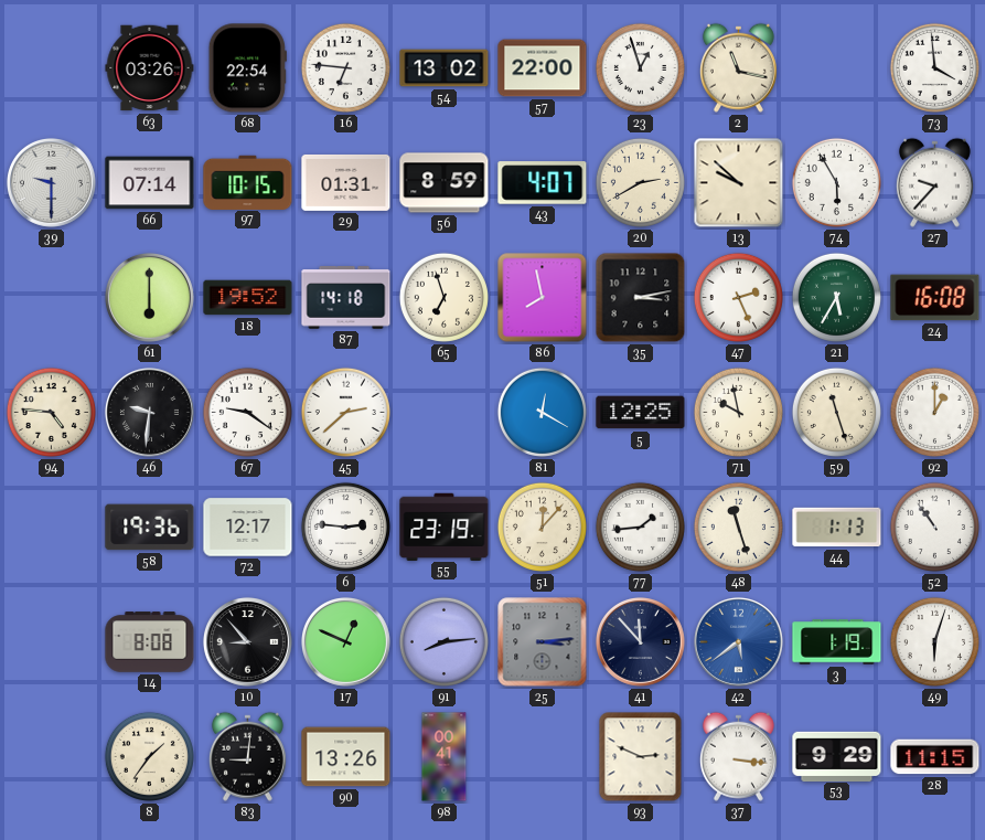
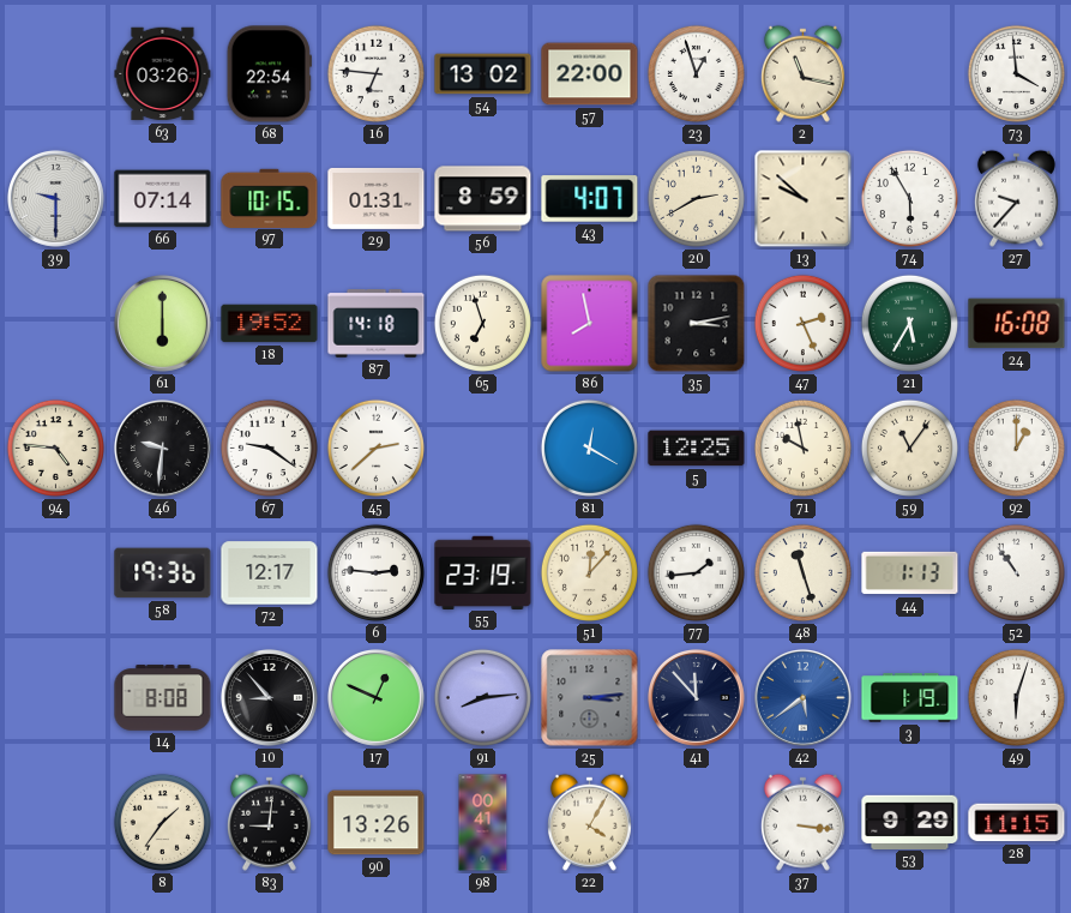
59: 11:27 -> 11:06 (909, 448)
22: none -> 4:05 (589, 822)
93: 2:49 -> none (641, 757)
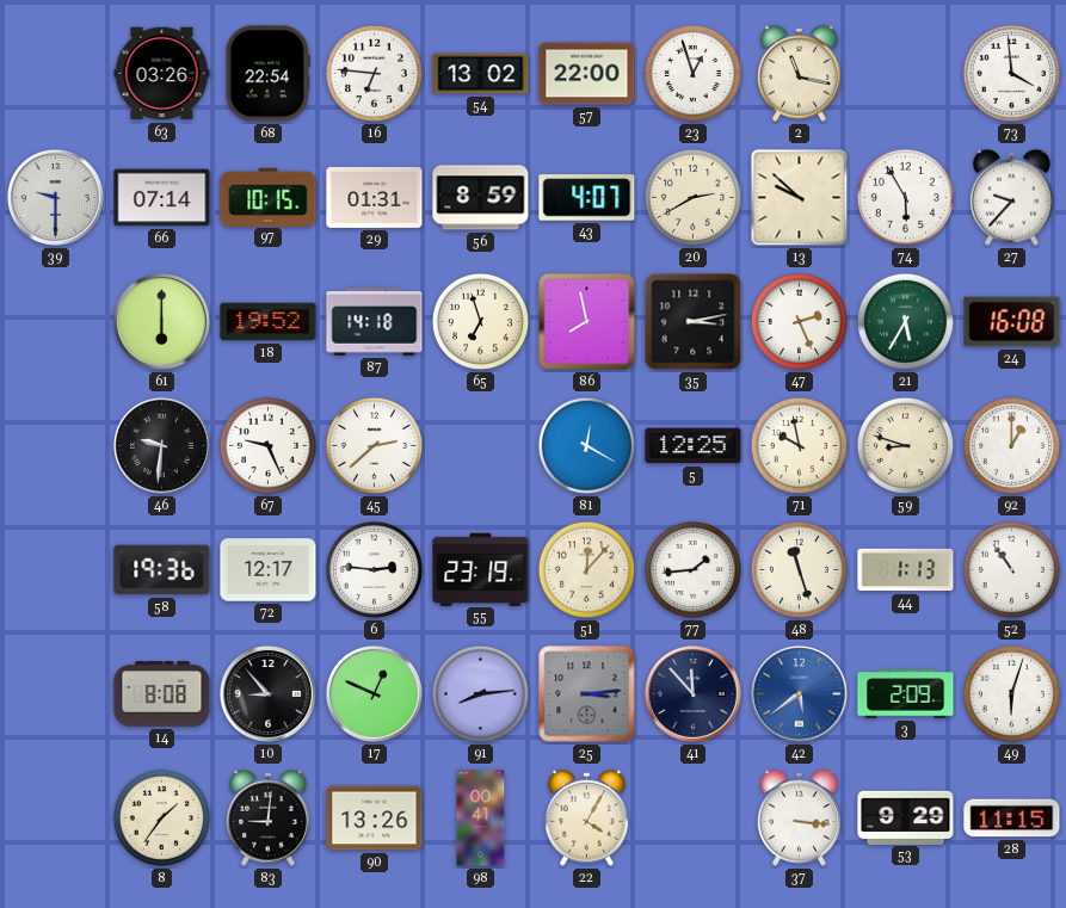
94: 4:46 -> none (55, 448)
67: 9:21 -> 9:26 (267, 445)
59: 11:06 -> 8:48 (905, 445)
3: 1:19 -> 2:09 (906, 694)
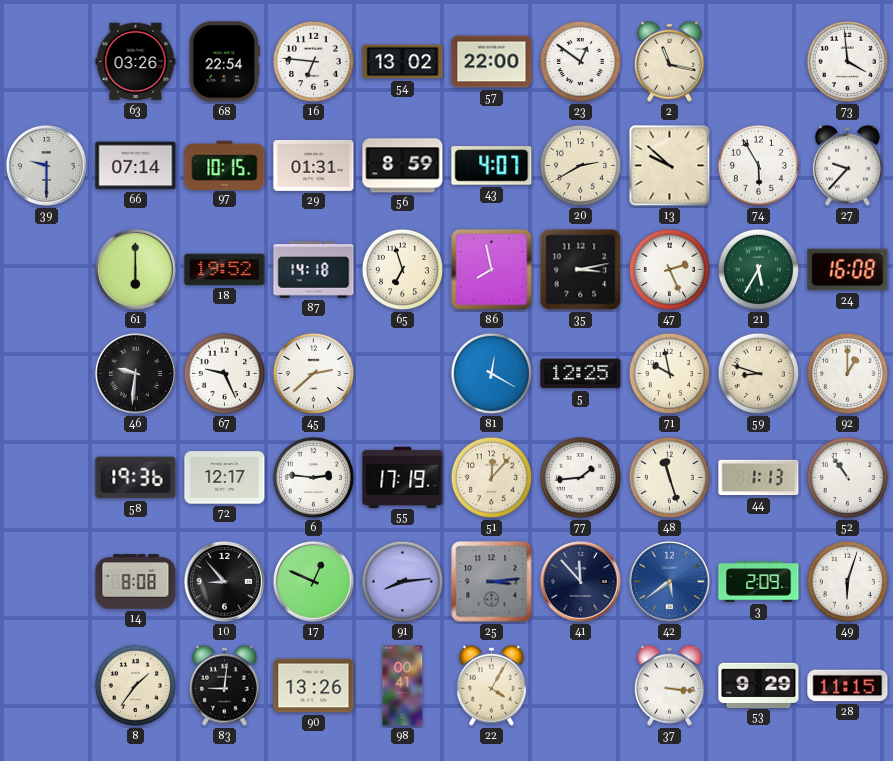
23: 12:57 -> 12:51 (580, 61)
55: 23:19 -> 17:19 (403, 477)
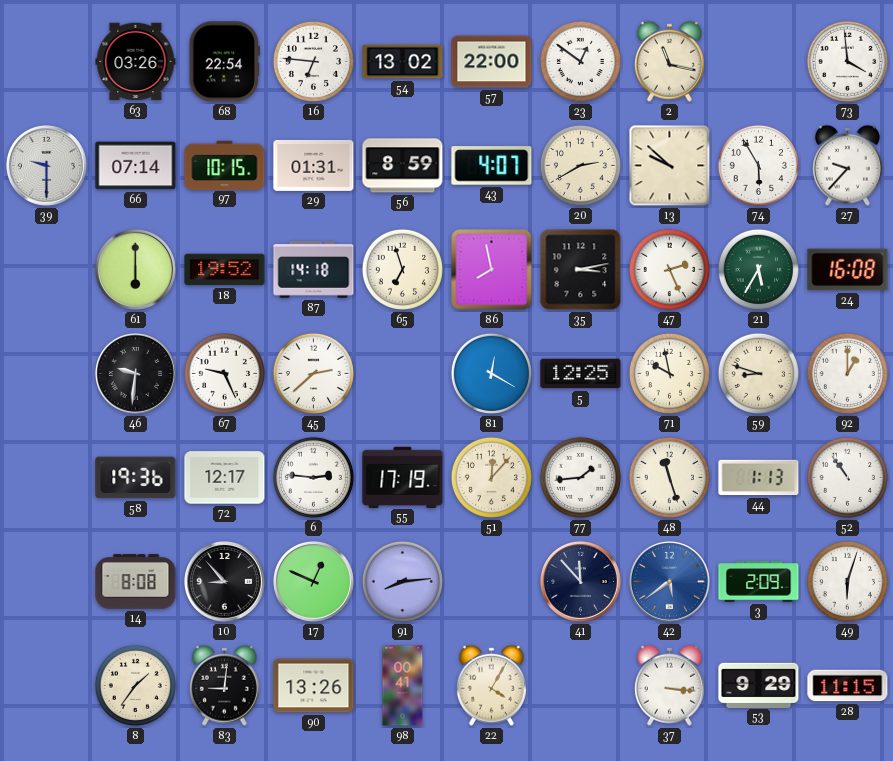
25: 3:14 -> none (492, 582)
